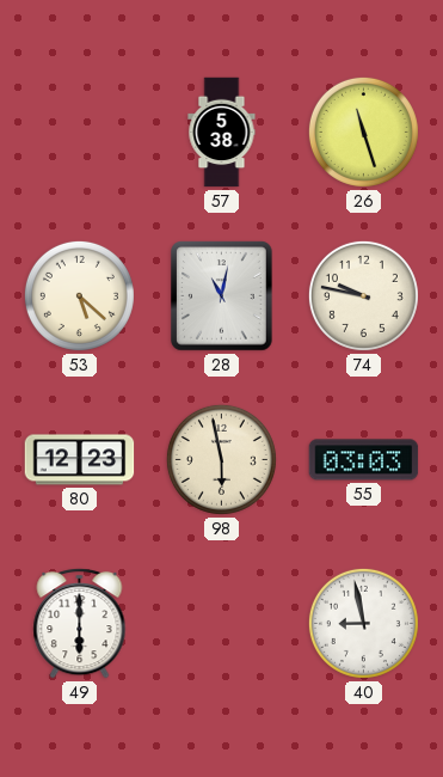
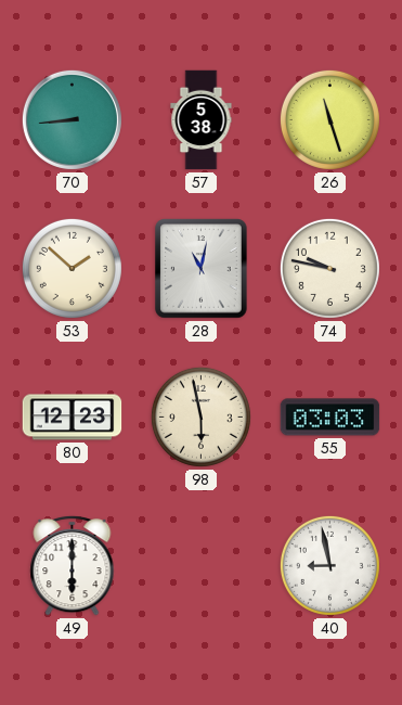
70: none -> 8:44 (72, 119)
53: 5:22 -> 1:52 (72, 268)
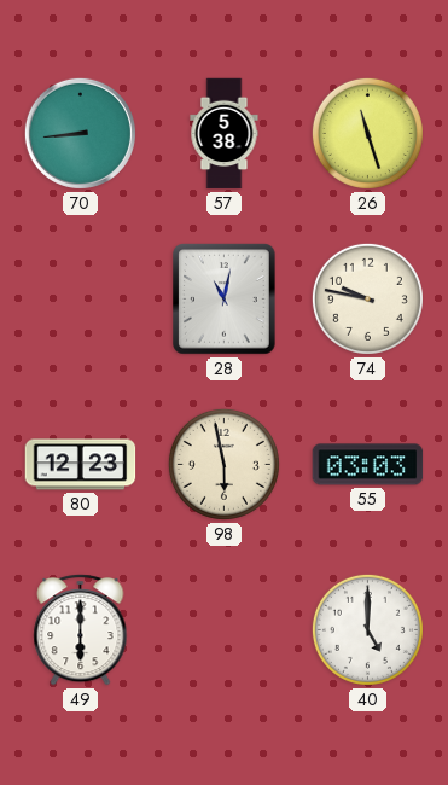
53: 1:52 -> none (72, 268)
40: 8:58 -> 5:00 (367, 629)
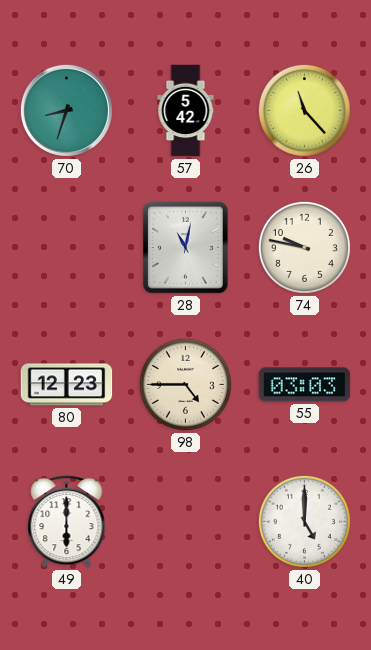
70: 8:44 -> 8:33 (66, 110)
57: 5:38 -> 5:42 (186, 111)
26: 11:27 -> 11:23 (304, 110)
98: 5:58 -> 4:45 (185, 384)
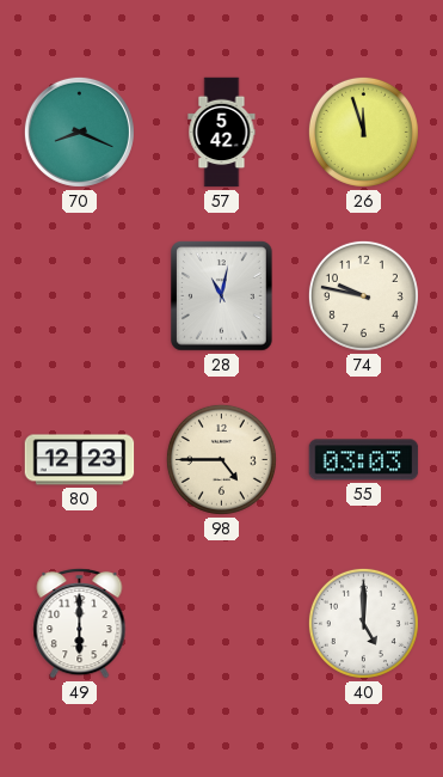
70: 8:33 -> 8:19 (79, 131)
26: 11:23 -> 11:57 (363, 131)
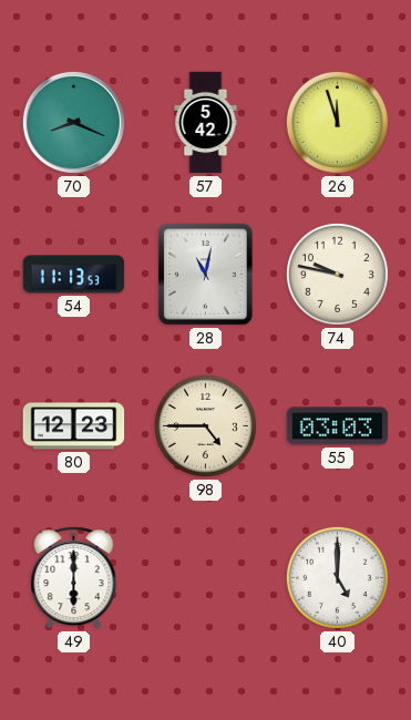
54: none -> 11:13 (74, 275)
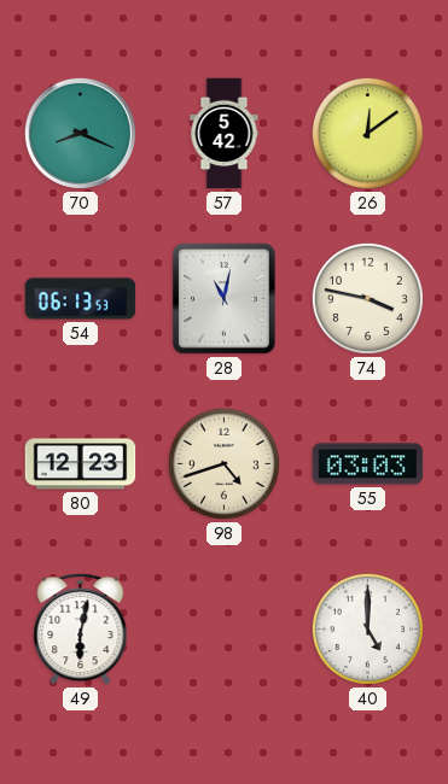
26: 11:57 -> 12:09 (367, 133)
54: 11:13 -> 06:13 (81, 299)
74: 9:47 -> 3:47 (367, 298)
98: 4:45 -> 4:42 (223, 463)
49: 6:00 -> 6:02 (81, 628)
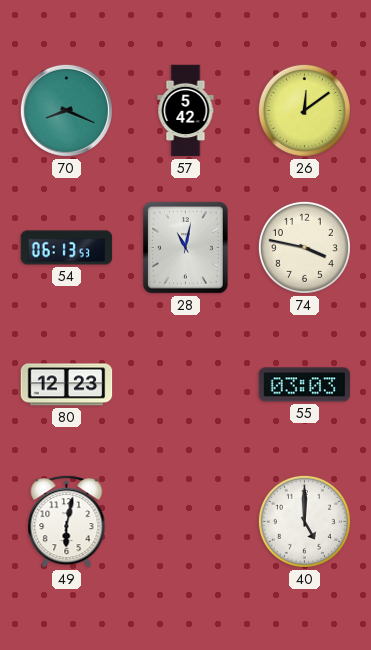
98: 4:42 -> none (223, 463)
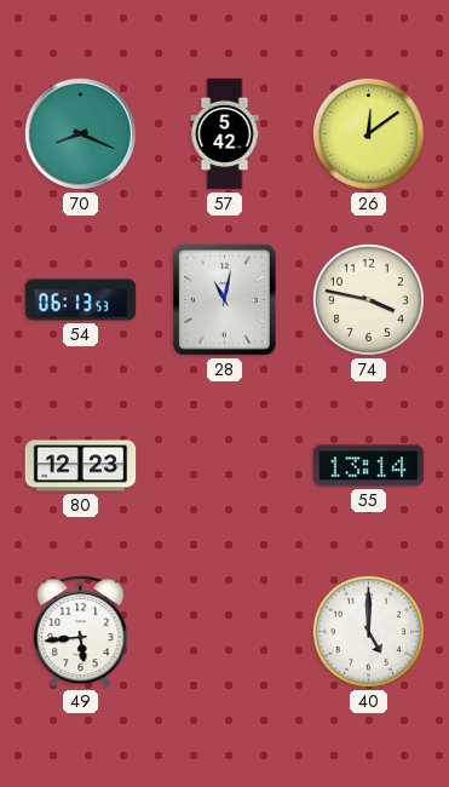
55: 03:03 -> 13:14 (369, 466)
49: 6:02 -> 5:44 (81, 631)
